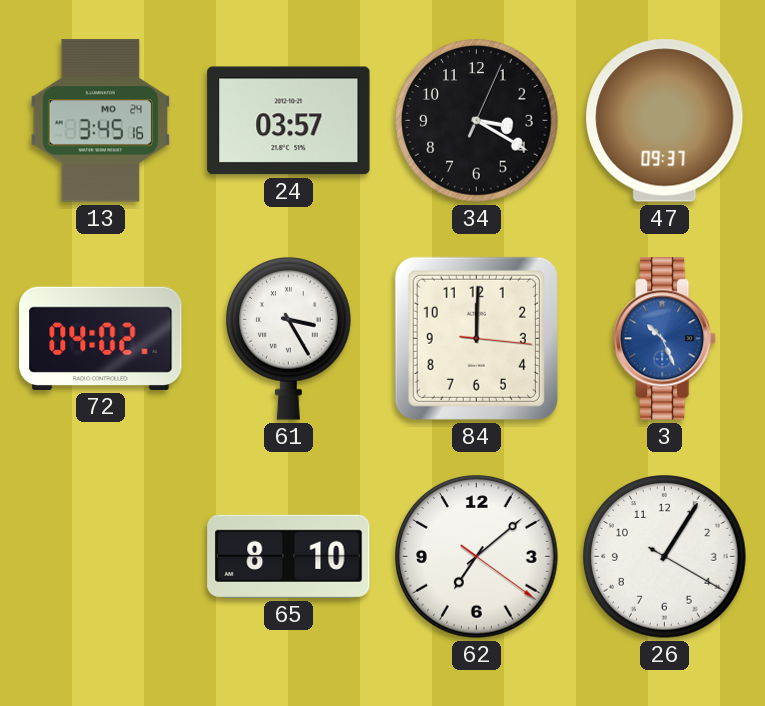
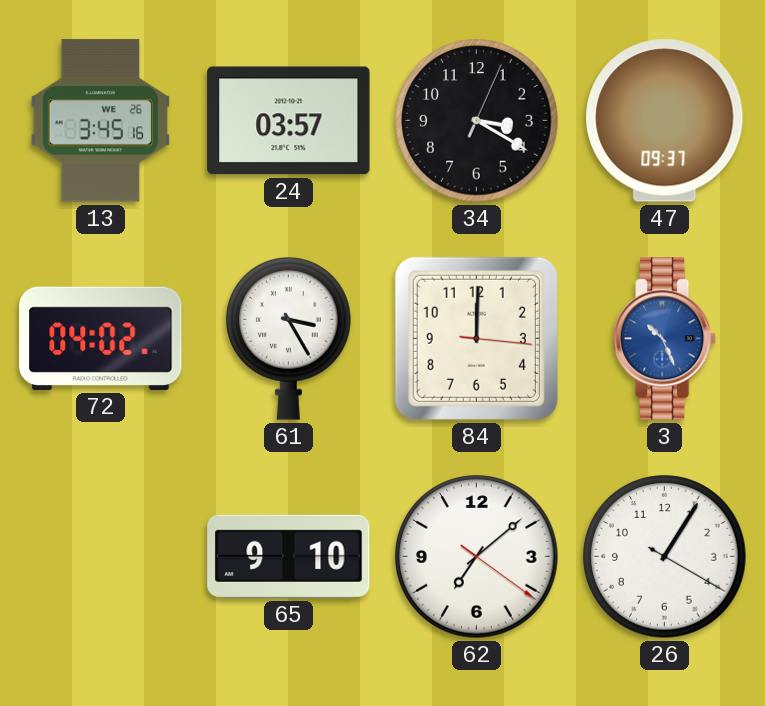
13 date: MO 24 -> WE 26 (100, 121)
65: 8:10 -> 9:10 (289, 556)
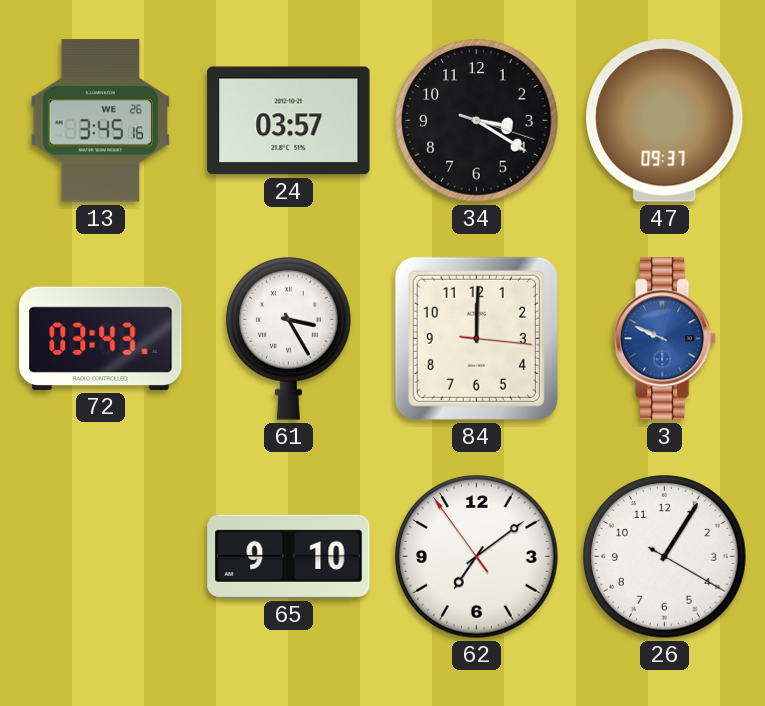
34: 3:20:04 -> 3:20:18 (477, 121)
72: 04:02 -> 03:43 (101, 338)
3: 10:26 -> 9:49 (666, 339)
62: 7:08:21 -> 7:08:54 (477, 557)
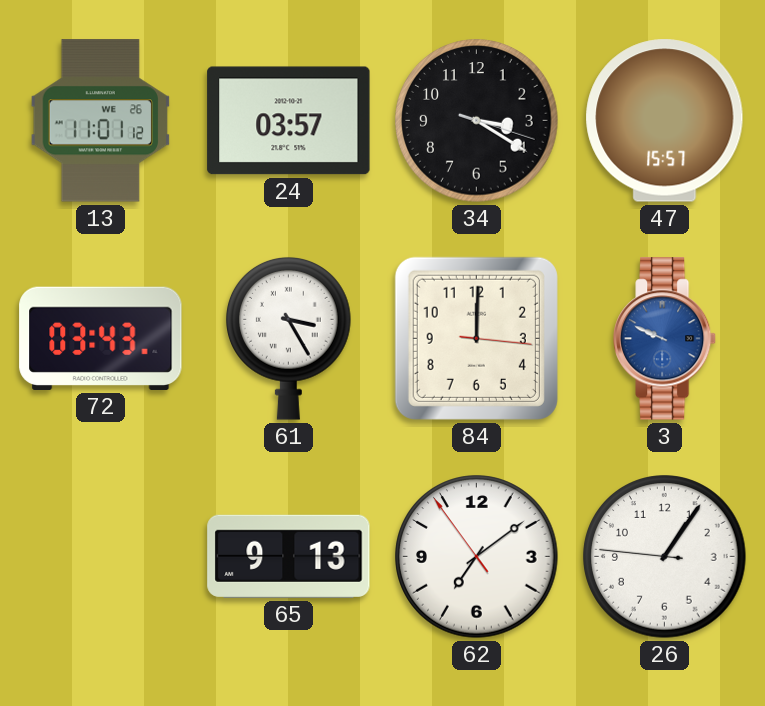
13: 3:45 -> 11:01 (100, 121)
47: 09:37 -> 15:57 (665, 121)
65: 9:10 -> 9:13 (289, 556)
26: 1:05:20 -> 1:05:46 (665, 557)
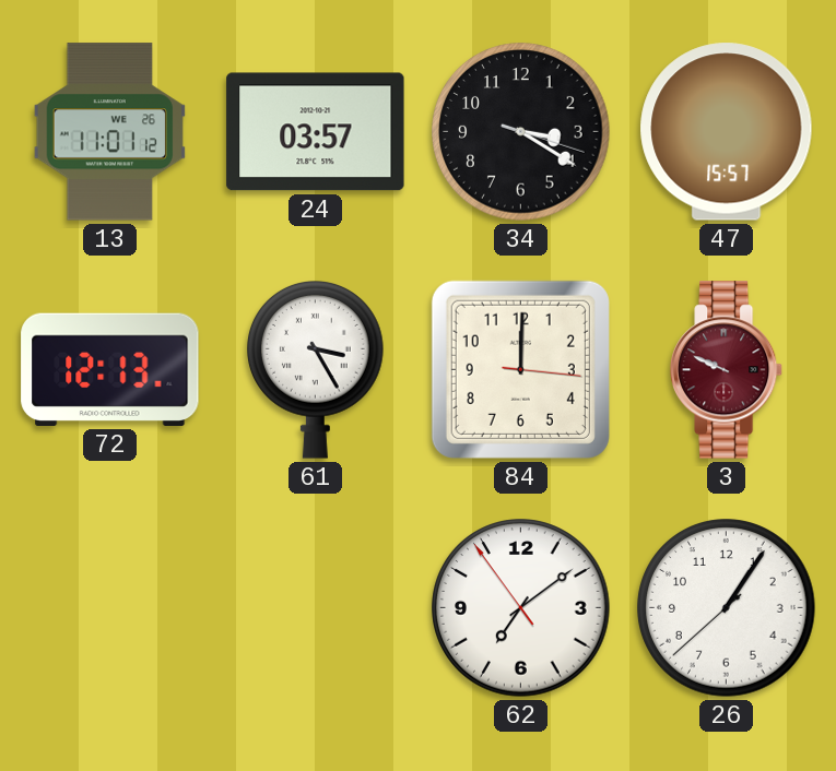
72: 03:43 -> 12:13 (110, 369)
3 dial: blue -> burgundy (728, 370)
65: 9:13 -> none (289, 556)
26: 1:05:46 -> 1:05:38 (727, 608)
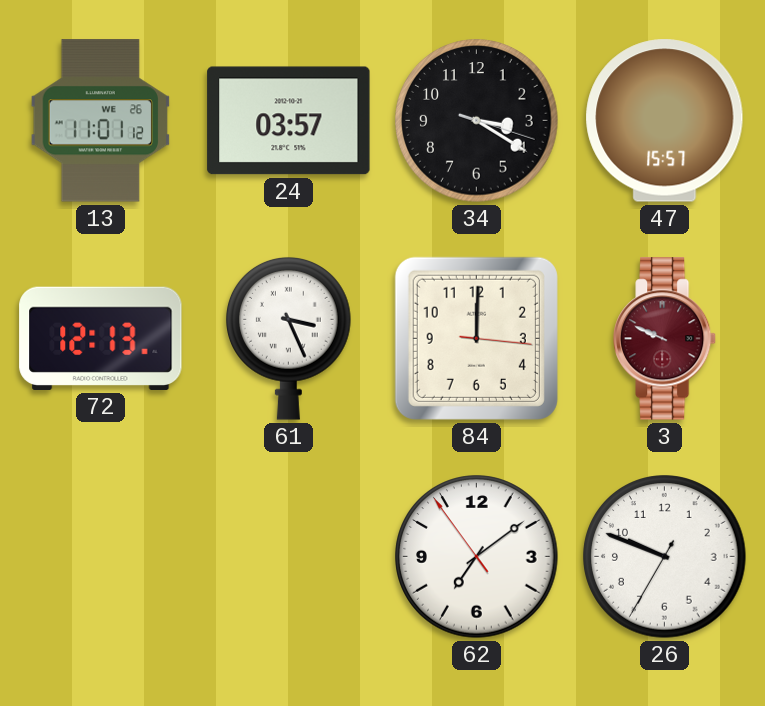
61: 3:25 -> 3:26 (289, 338)
26: 1:05 -> 9:48 (665, 557)
